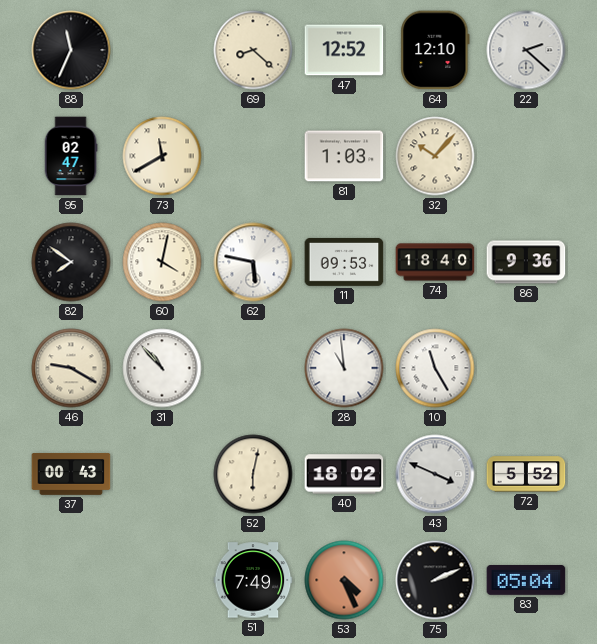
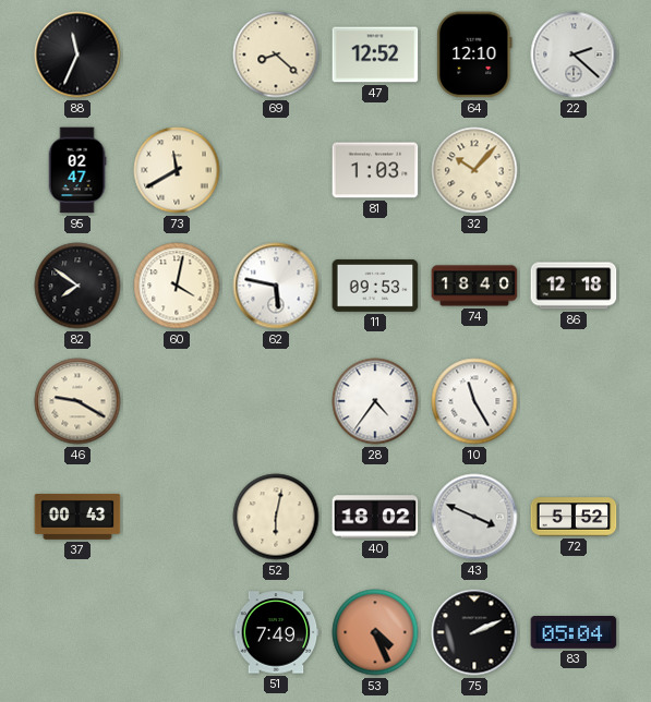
86: 9:36 -> 12:18 (574, 286)
31: 10:53 -> none (162, 368)
28: 10:59 -> 4:36 (375, 401)
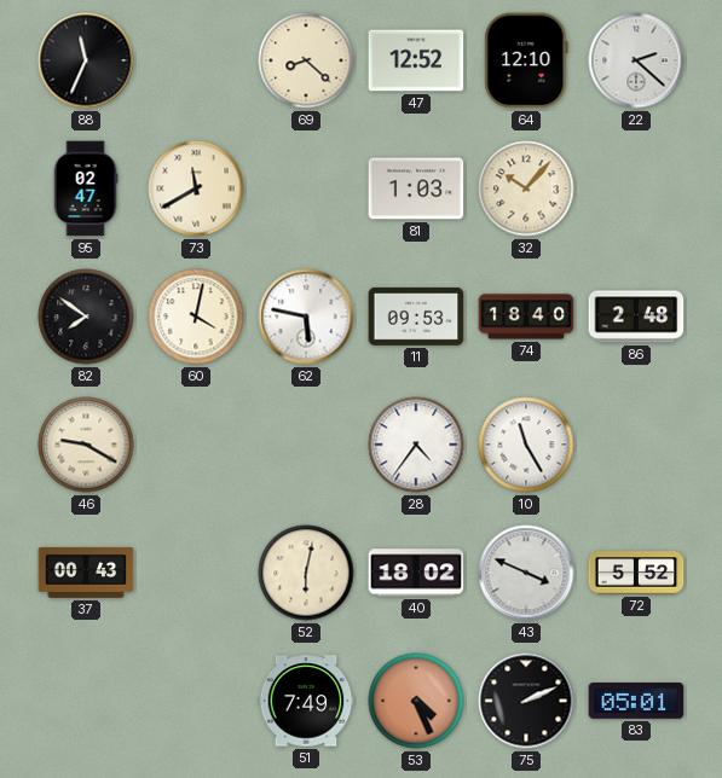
86: 12:18 -> 2:48 (636, 317)
83: 05:04 -> 05:01 (636, 701)
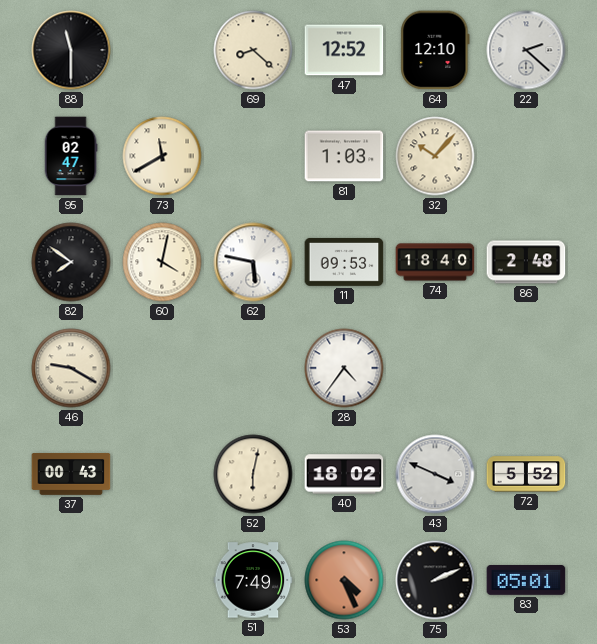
88: 11:34 -> 11:30 (71, 50)
10: 11:25 -> none (526, 445)
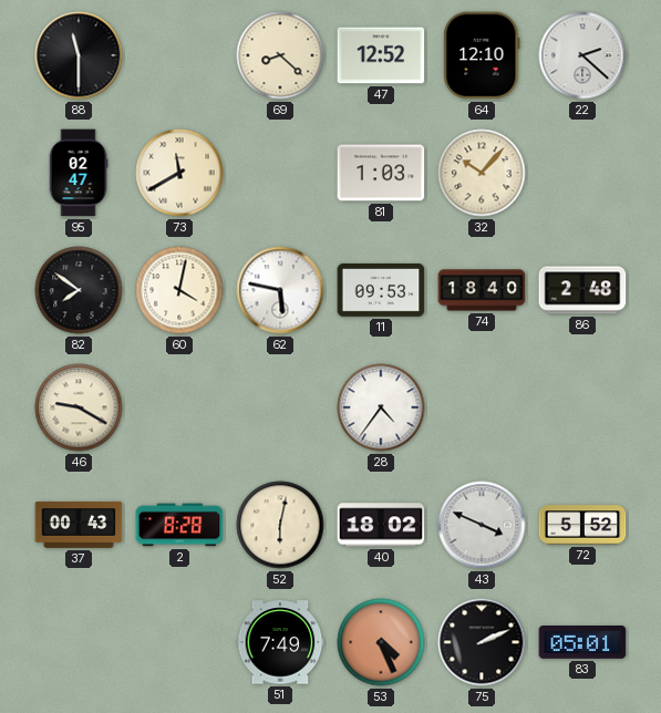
2: none -> 8:28 (179, 525)
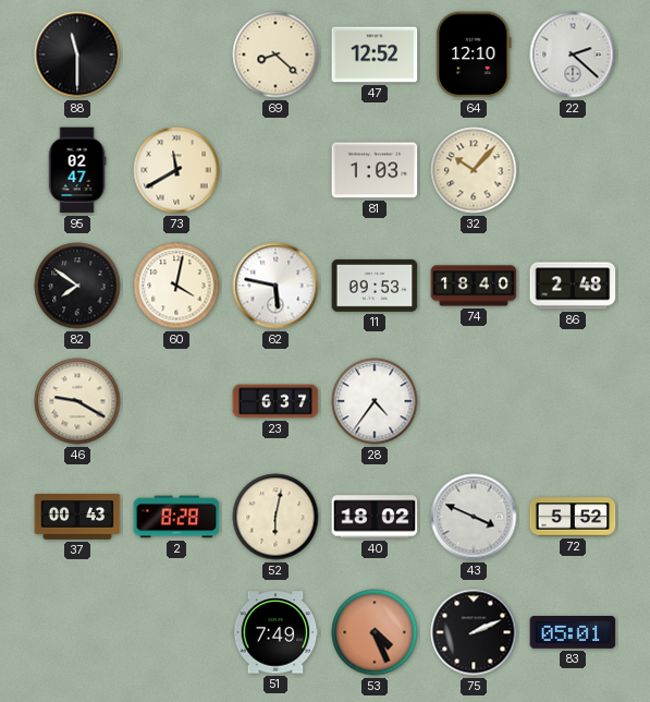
23: none -> 6:37 (275, 401)
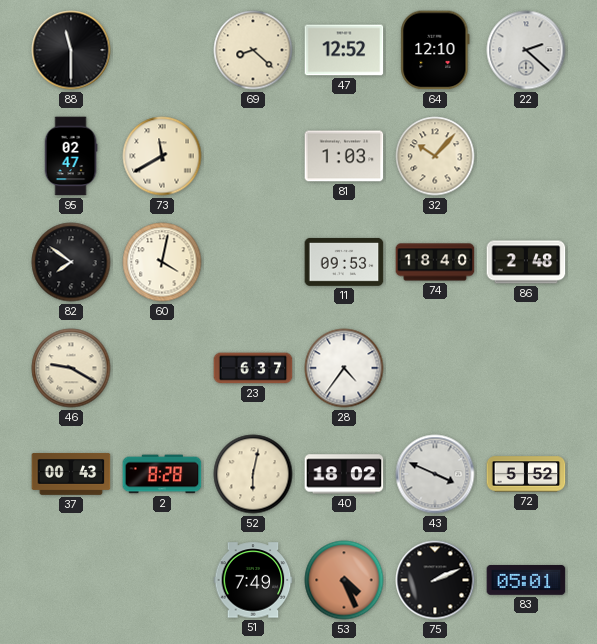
62: 5:47 -> none (275, 286)
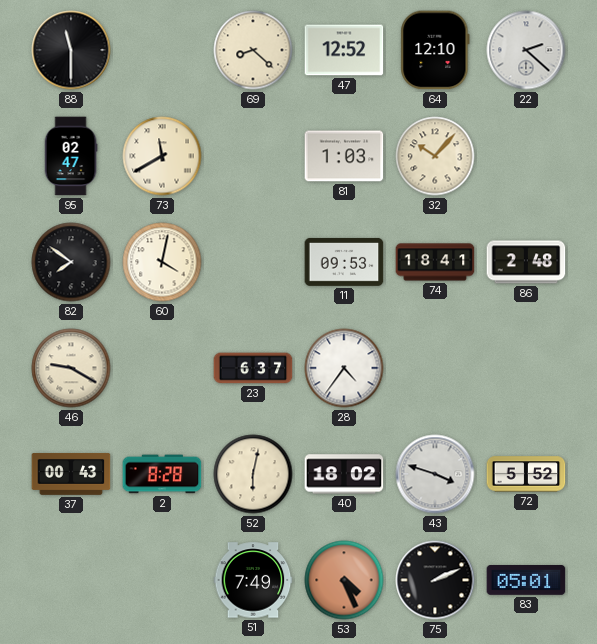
74: 18:40 -> 18:41 (435, 262)
43: 3:49 -> 3:48 (435, 474)
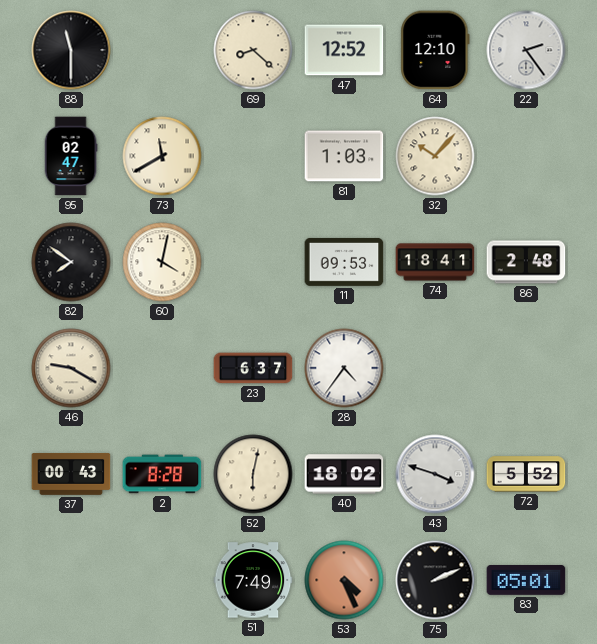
22: 2:22 -> 2:24 (526, 50)
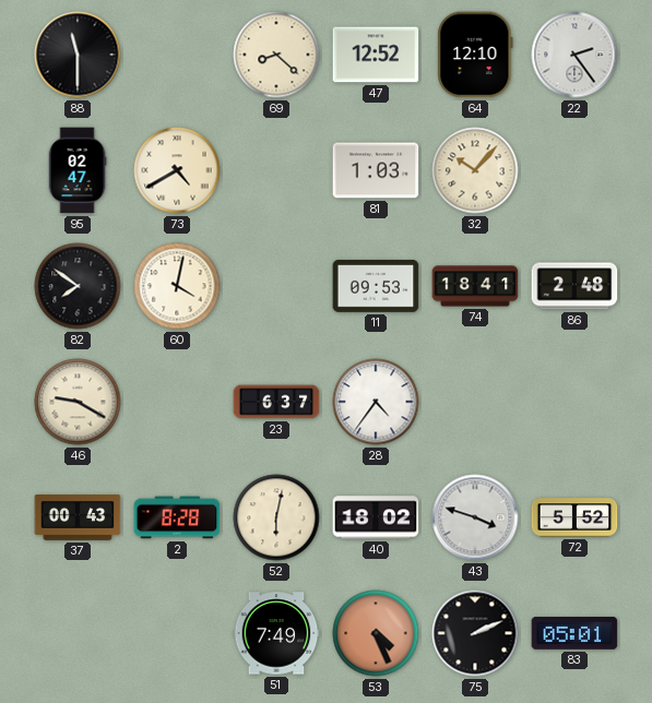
73: 11:40 -> 4:40 (177, 170)
